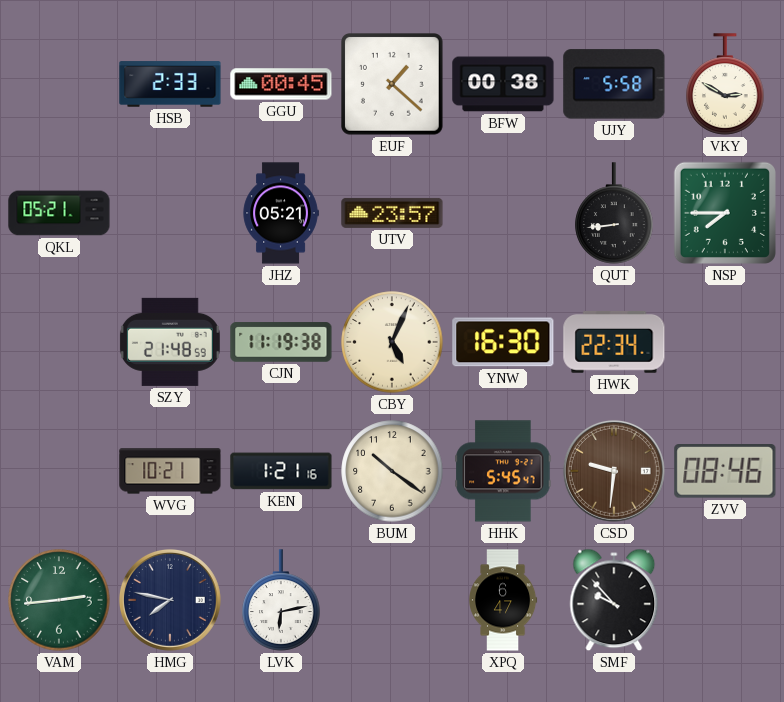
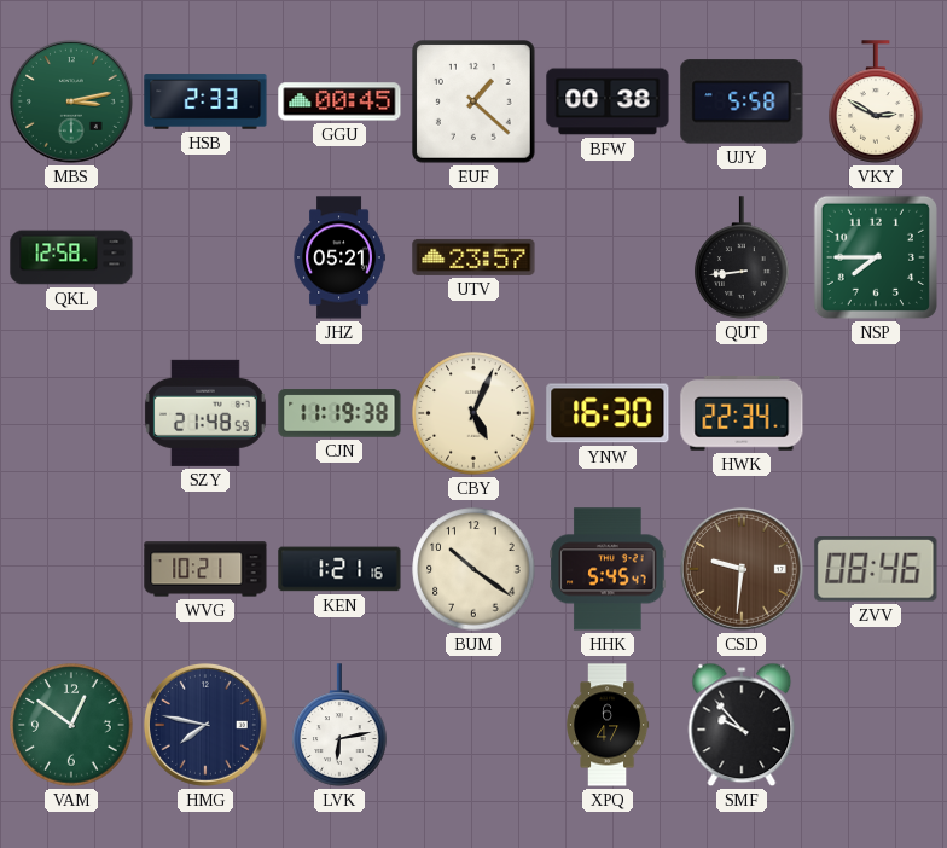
MBS: none -> 3:13 (71, 101)
QKL: 05:21 -> 12:58 (71, 257)
VAM: 2:44 -> 12:51 (71, 725)
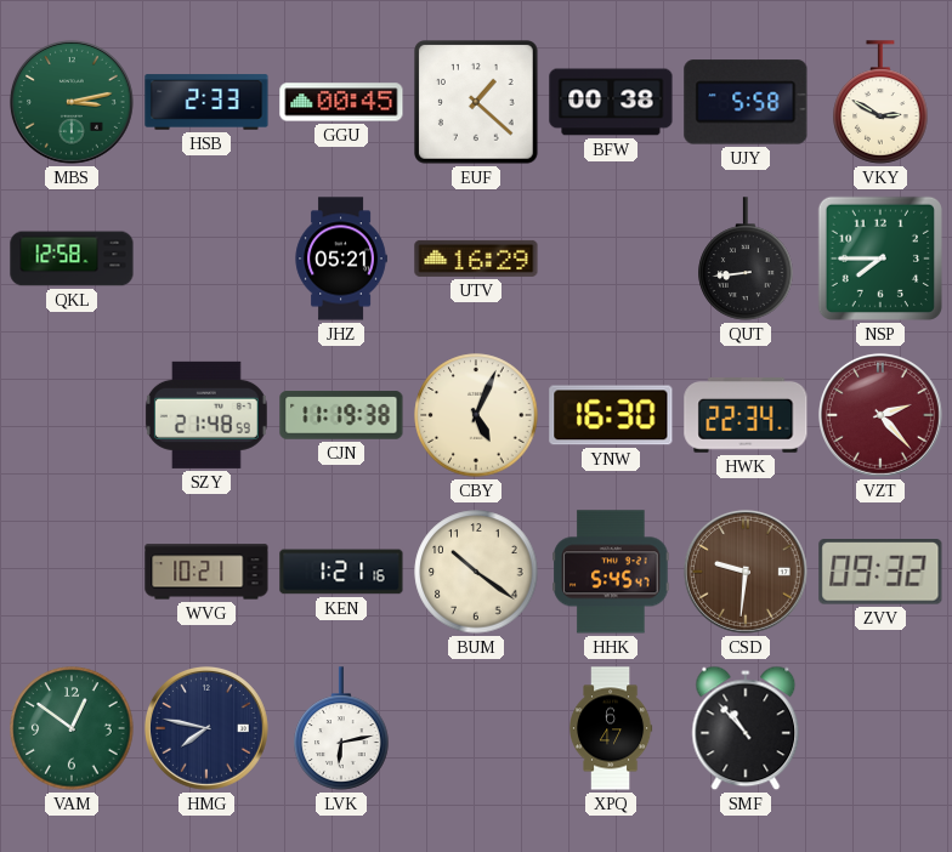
UTV: 23:57 -> 16:29 (476, 259)
VZT: none -> 2:23 (880, 415)
ZVV: 08:46 -> 09:32 (880, 572)
SMF: 9:53 -> 10:53 (746, 728)
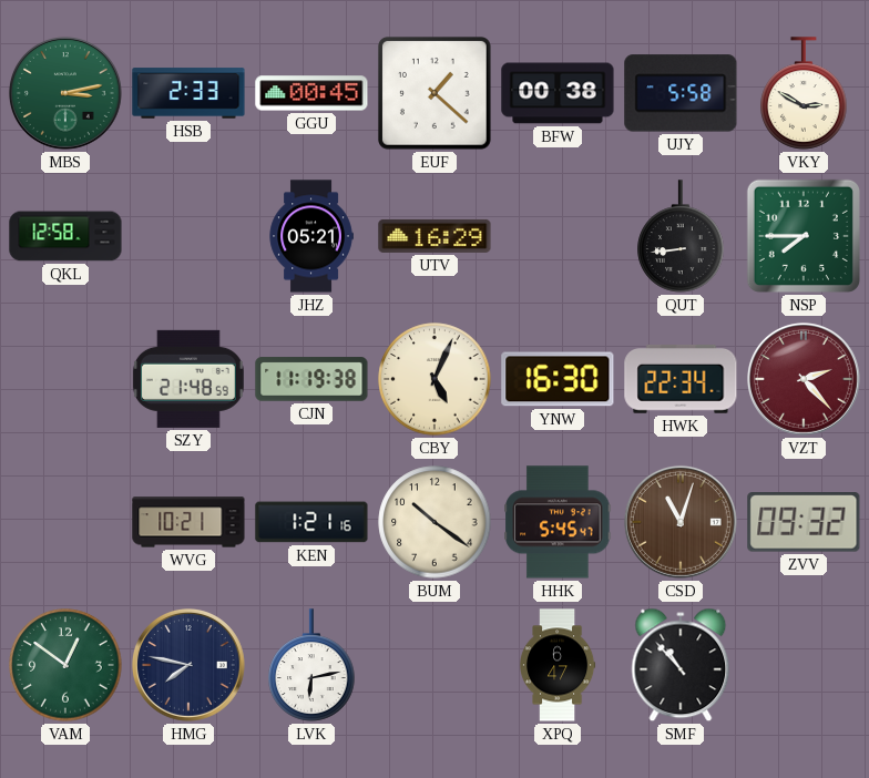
CSD: 9:31 -> 11:03 (681, 522)
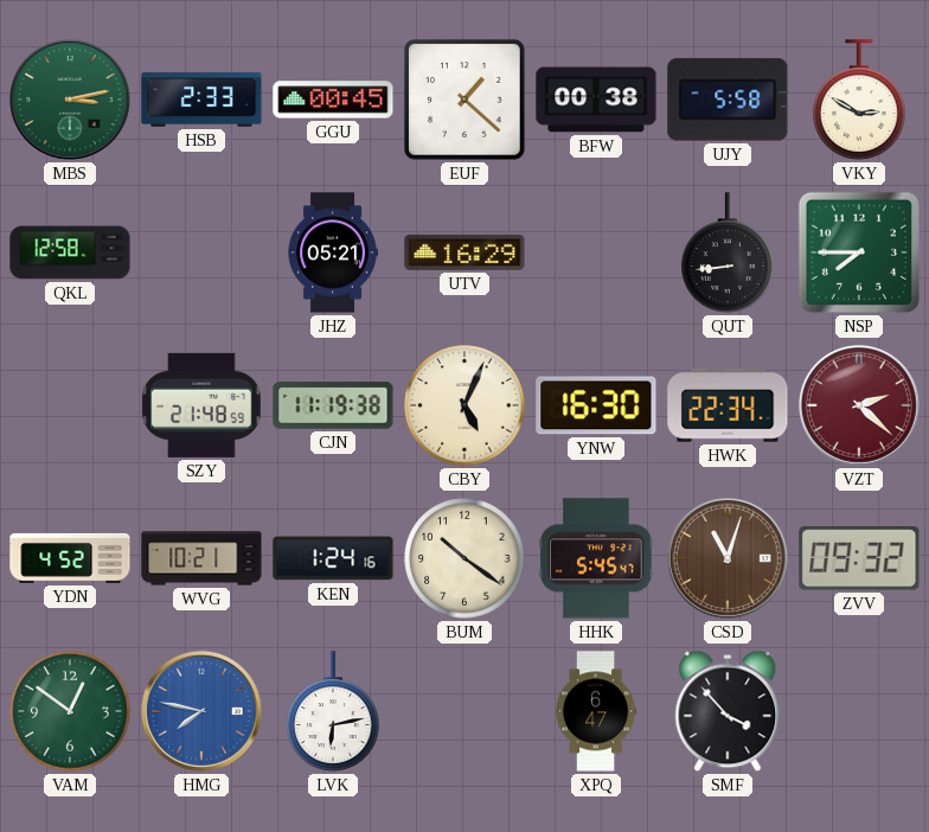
VZT: 2:23 -> 2:22 (859, 405)
YDN: none -> 4:52 (70, 558)
KEN: 1:21 -> 1:24 (333, 558)
HMG dial: navy -> blue (201, 711)
SMF: 10:53 -> 3:53 (728, 711)
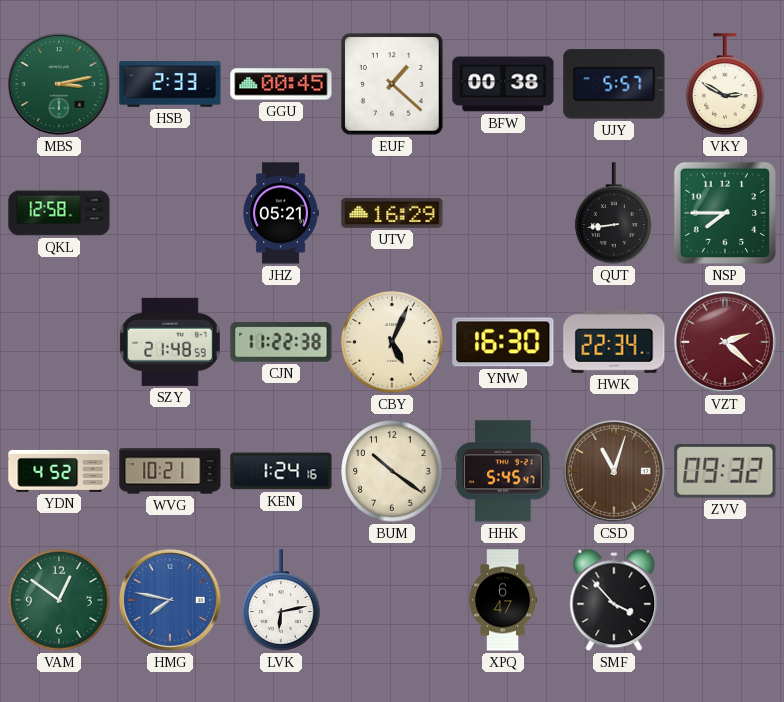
UJY: 5:58 -> 5:57 (614, 84)
CJN: 11:19 -> 11:22 (281, 342)
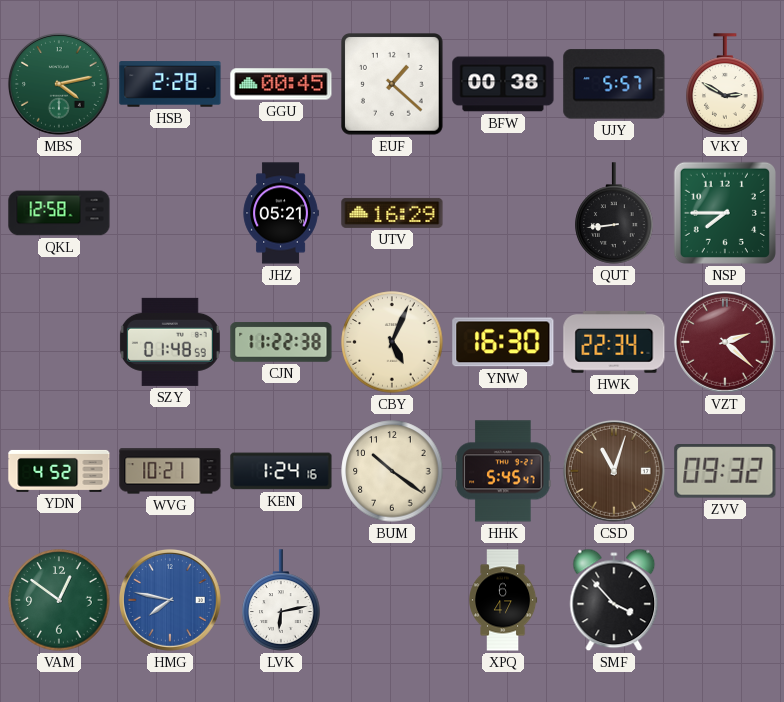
MBS: 3:13 -> 4:13 (59, 84)
HSB: 2:33 -> 2:28 (170, 84)
SZY: 21:48 -> 01:48 (170, 342)
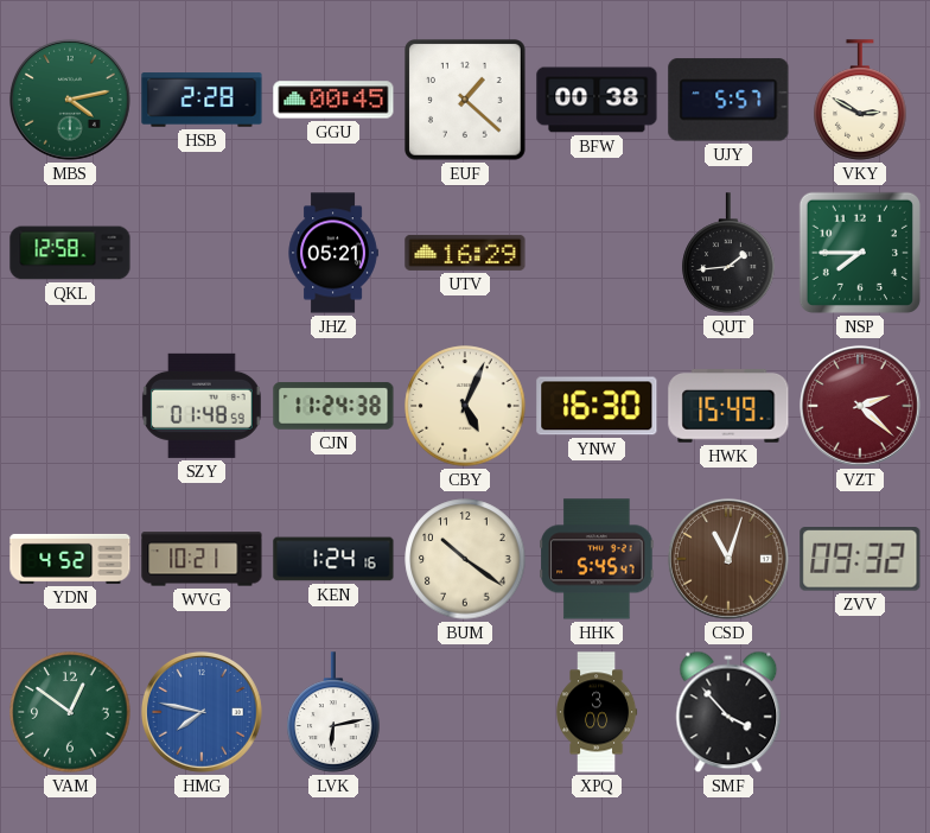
QUT: 8:44 -> 1:44 (728, 253)
CJN: 11:22 -> 11:24 (333, 406)
HWK: 22:34 -> 15:49 (728, 406)
XPQ: 6:47 -> 3:00 (598, 712)
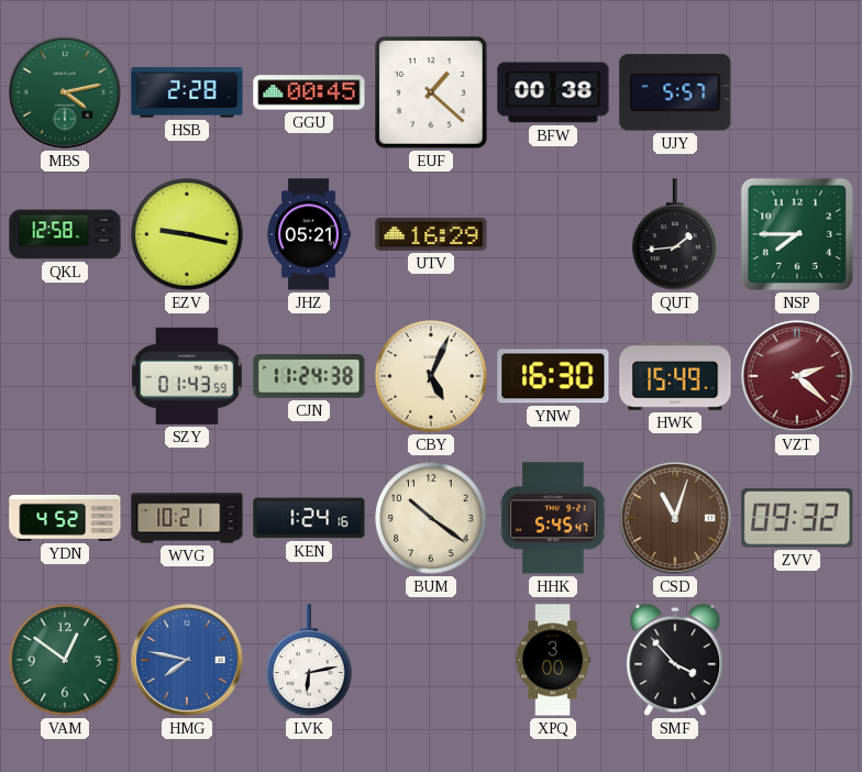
VKY: 2:50 -> none (860, 100)
EZV: none -> 9:17 (187, 234)
SZY: 01:48 -> 01:43 (187, 376)
